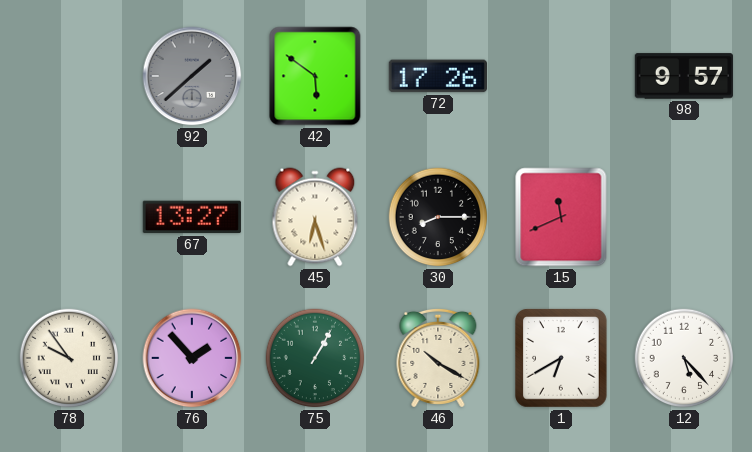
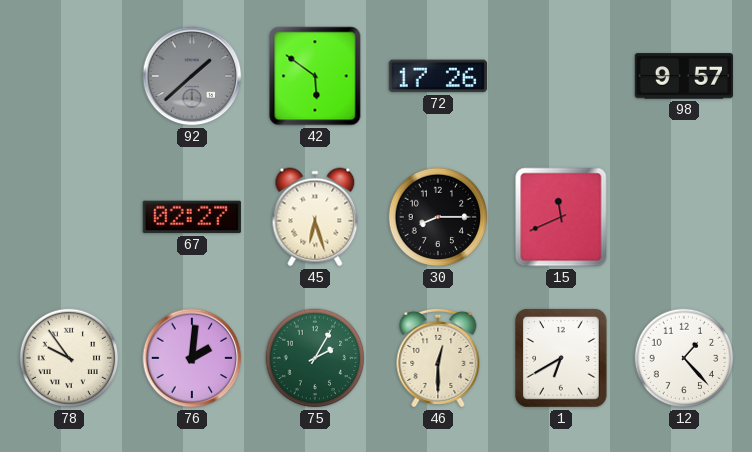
67: 13:27 -> 02:27 (192, 217)
76: 1:53 -> 2:01 (192, 358)
75: 1:05 -> 2:05 (315, 358)
46: 10:20 -> 12:30 (438, 358)
12: 5:23 -> 1:23 (684, 358)
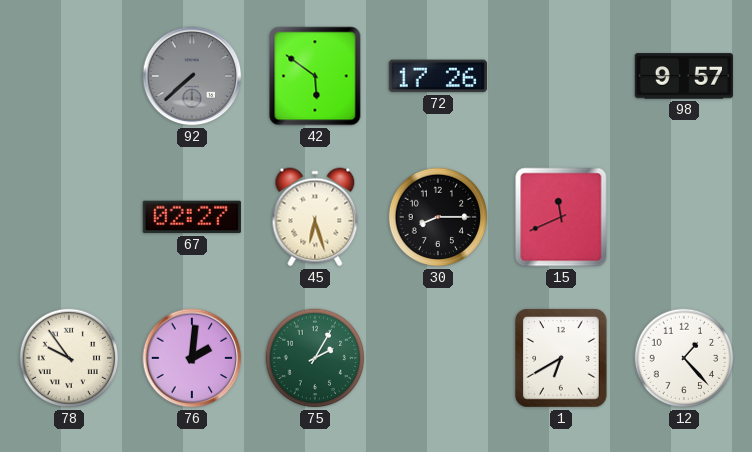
92: 1:38 -> 7:38 (192, 76)
46: 12:30 -> none (438, 358)
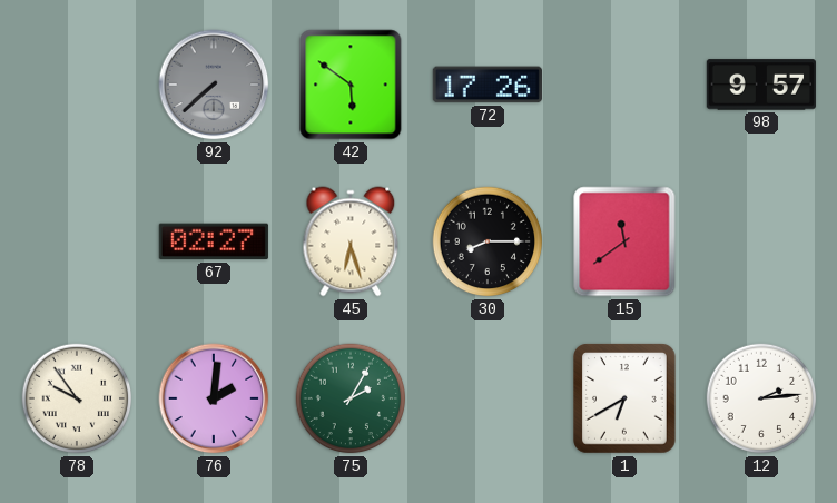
15: 11:41 -> 11:39 (624, 241)
12: 1:23 -> 2:14 (761, 398)
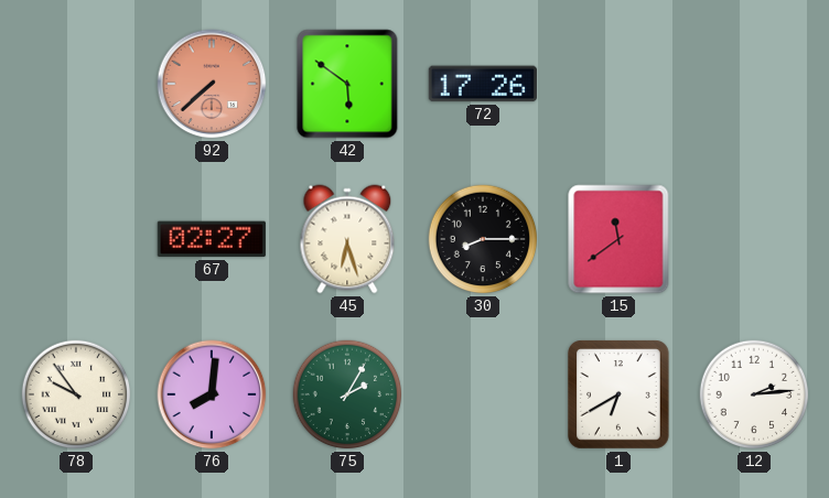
92 dial: grey -> salmon (212, 84)
98: 9:57 -> none (761, 85)
76: 2:01 -> 8:01 (212, 394)
